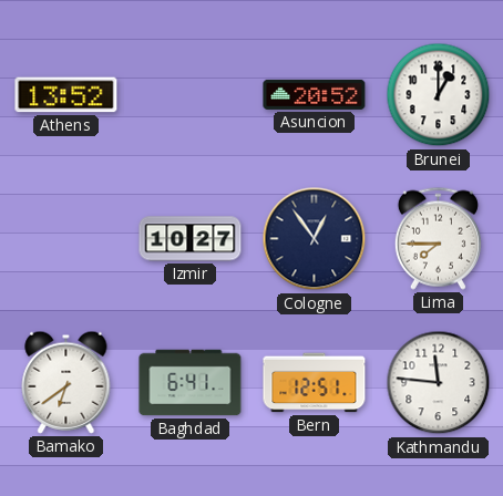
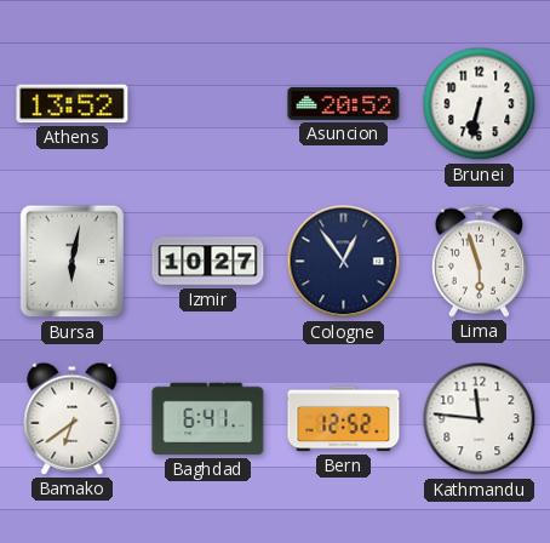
Brunei: 1:00 -> 6:32 (480, 104)
Bursa: none -> 6:02 (73, 262)
Lima: 7:45 -> 5:57 (479, 261)
Bern: 12:51 -> 12:52 (344, 419)
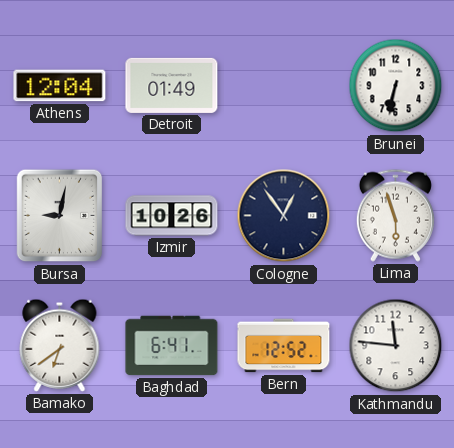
Athens: 13:52 -> 12:04 (60, 86)
Detroit: none -> 01:49 (172, 85)
Asuncion: 20:52 -> none (344, 103)
Bursa: 6:02 -> 9:02 (60, 216)
Izmir: 10:27 -> 10:26 (172, 216)
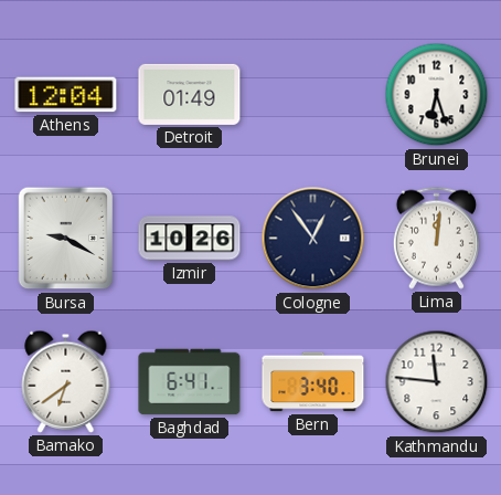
Brunei: 6:32 -> 6:27 (437, 95)
Bursa: 9:02 -> 9:20 (66, 239)
Lima: 5:57 -> 12:01 (436, 238)
Bern: 12:52 -> 3:40 (313, 382)
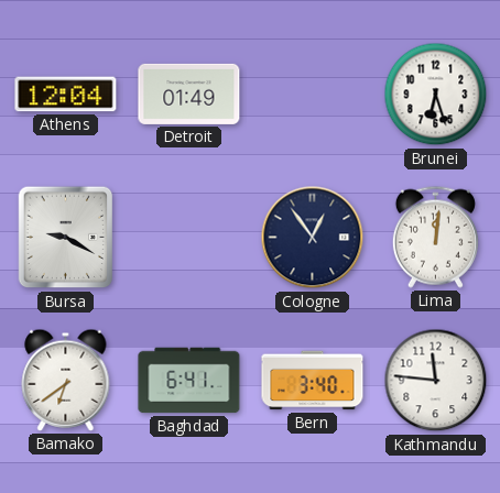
Izmir: 10:26 -> none (190, 239)
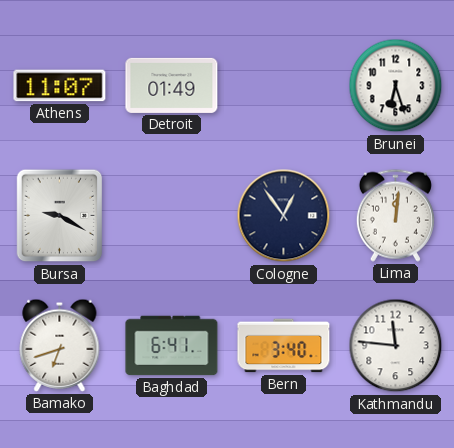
Athens: 12:04 -> 11:07 (60, 86)
Bamako: 6:39 -> 6:42 (60, 345)
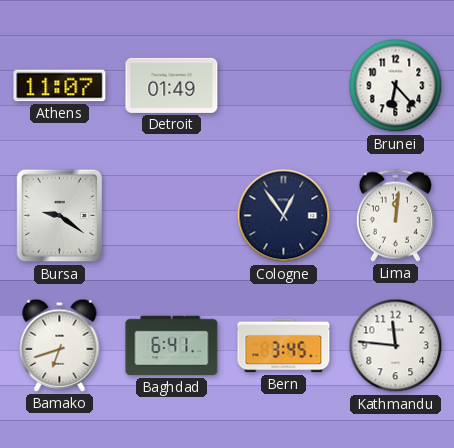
Brunei: 6:27 -> 6:23 (396, 86)
Bursa: 9:20 -> 9:21 (60, 216)
Bern: 3:40 -> 3:45 (284, 346)
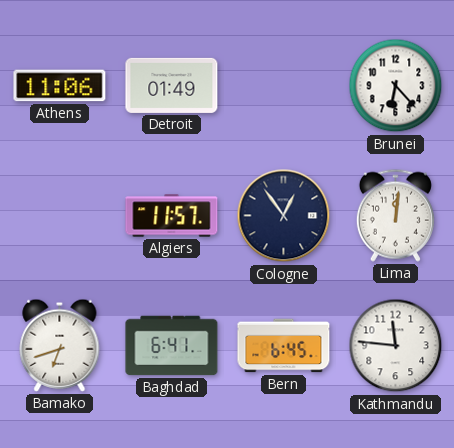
Athens: 11:07 -> 11:06 (60, 86)
Bursa: 9:21 -> none (60, 216)
Algiers: none -> 11:57 (172, 216)
Bern: 3:45 -> 6:45 (284, 346)
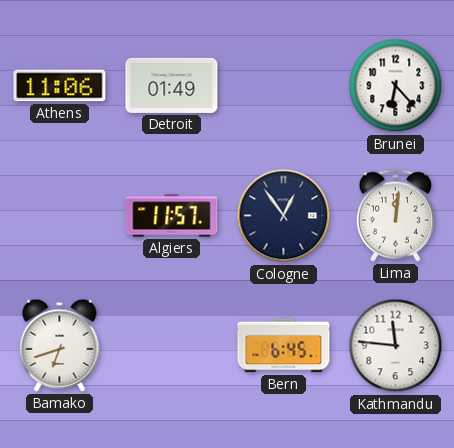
Baghdad: 6:41 -> none (172, 346)
